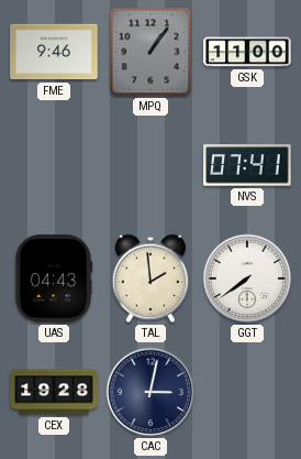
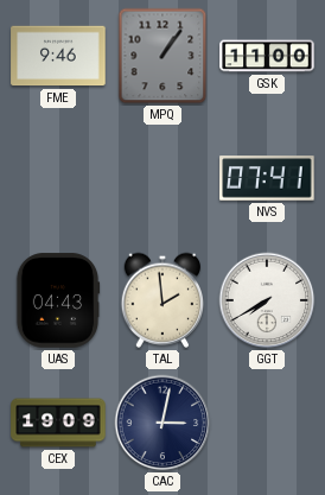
GGT: 7:39 -> 7:40 (267, 300)
CEX: 19:28 -> 19:09 (58, 423)
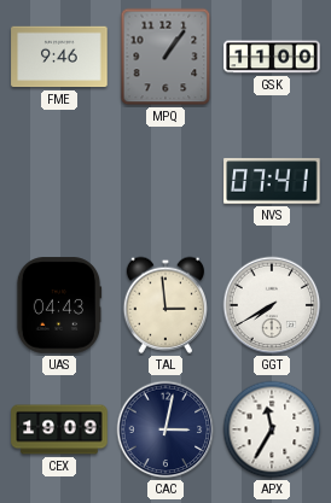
TAL: 1:59 -> 2:59 (164, 305)
APX: none -> 11:35 (272, 429)
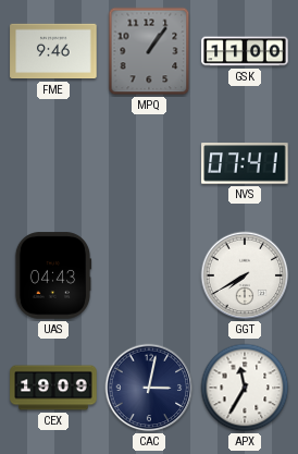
TAL: 2:59 -> none (164, 305)
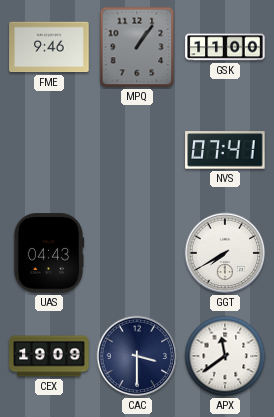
CAC: 3:02 -> 3:30 (137, 356)
APX: 11:35 -> 11:39 (225, 356)
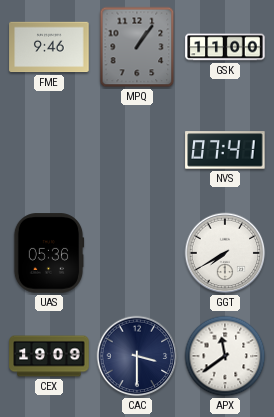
UAS: 04:43 -> 05:36 (49, 253)
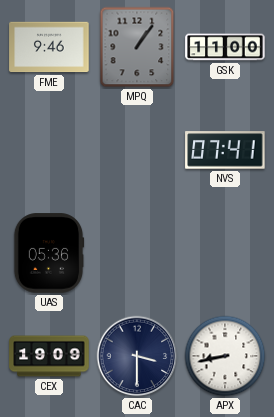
GGT: 7:40 -> none (225, 253)
APX: 11:39 -> 8:43 (225, 356)
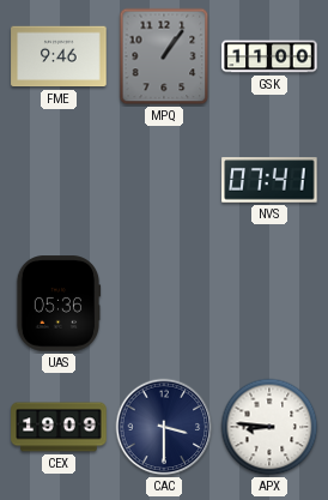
APX: 8:43 -> 8:46 (269, 427)
